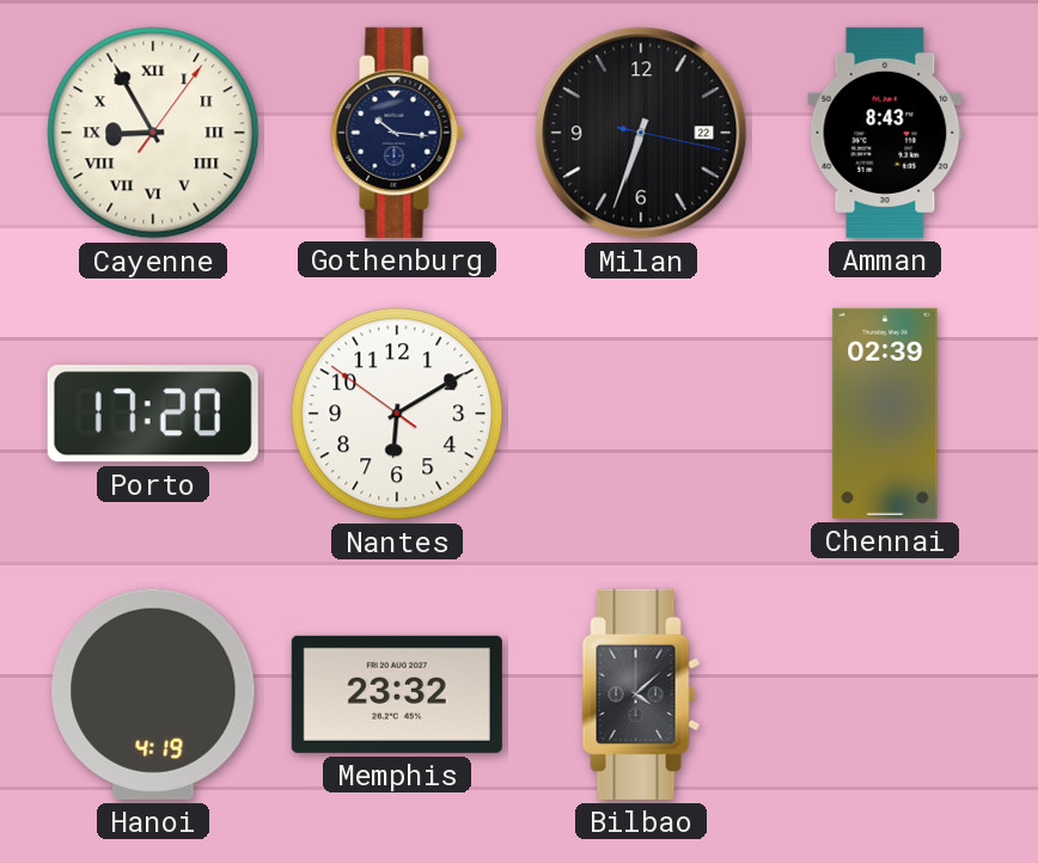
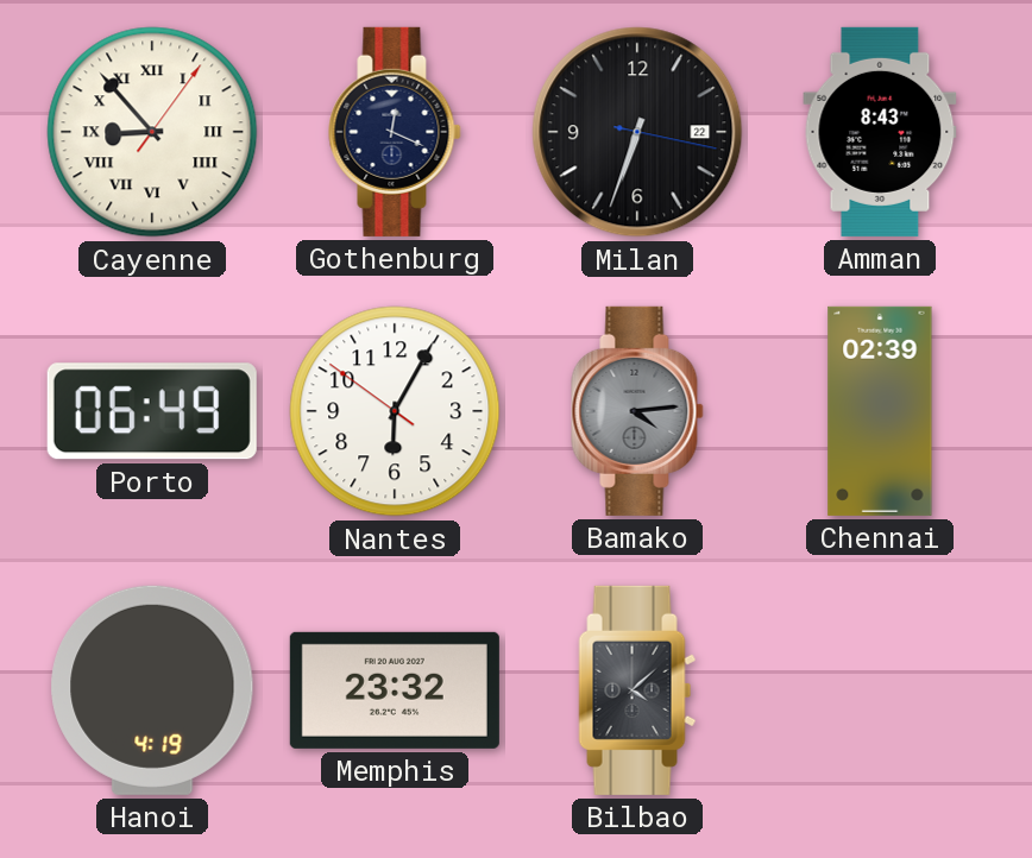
Cayenne: 8:55 -> 8:53 (152, 132)
Gothenburg: 10:16 -> 12:19 (395, 132)
Porto: 17:20 -> 06:49 (152, 411)
Nantes: 6:09 -> 6:04 (395, 411)
Bamako: none -> 4:14 (637, 411)
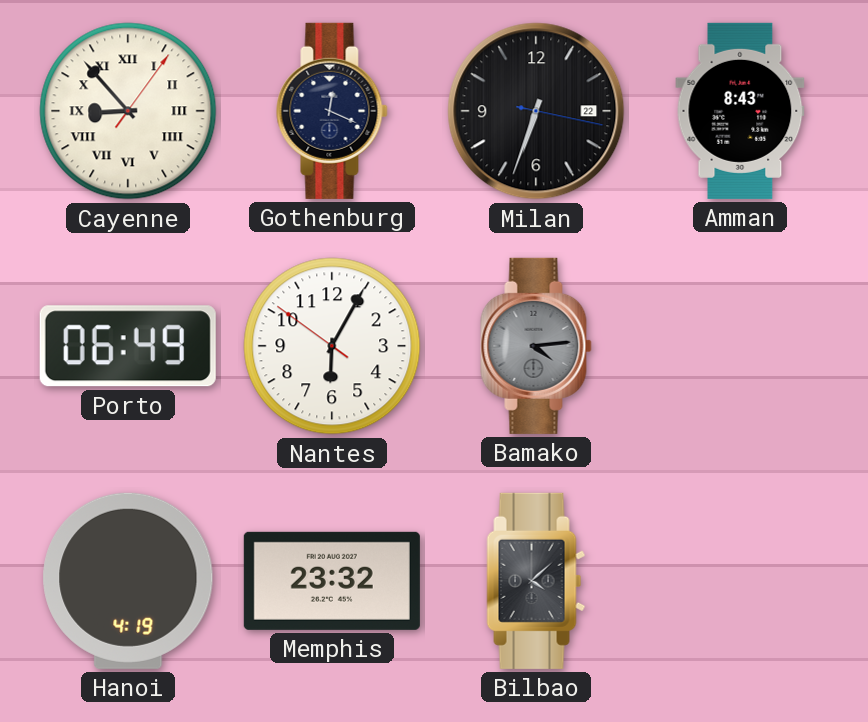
Chennai: 02:39 -> none (880, 411)
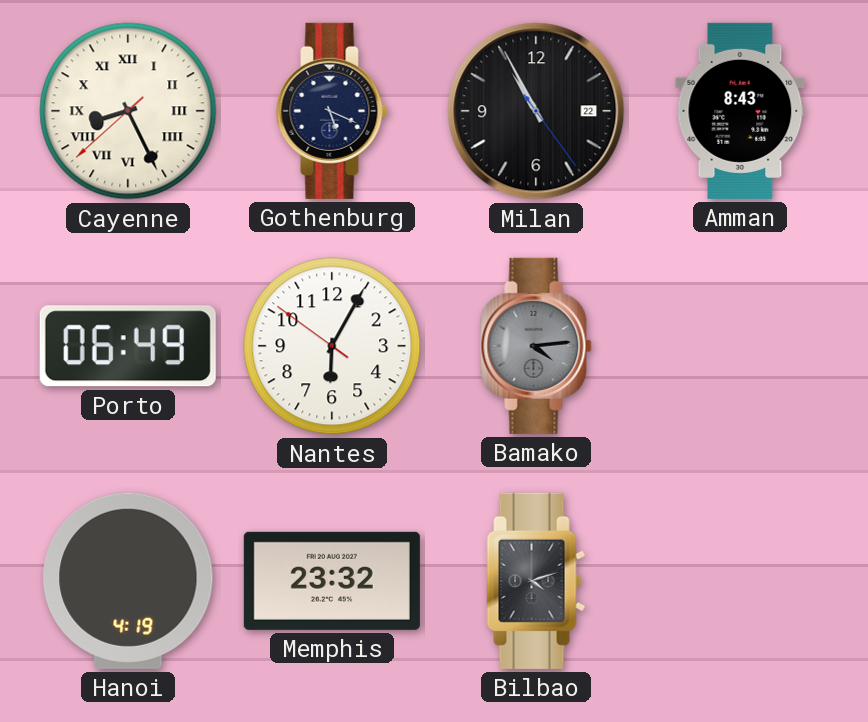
Cayenne: 8:53 -> 8:25 (128, 111)
Gothenburg: 12:19 -> 5:19 (332, 111)
Milan: 6:33 -> 10:55 (536, 111)
Bilbao: 4:08 -> 4:12 (536, 581)
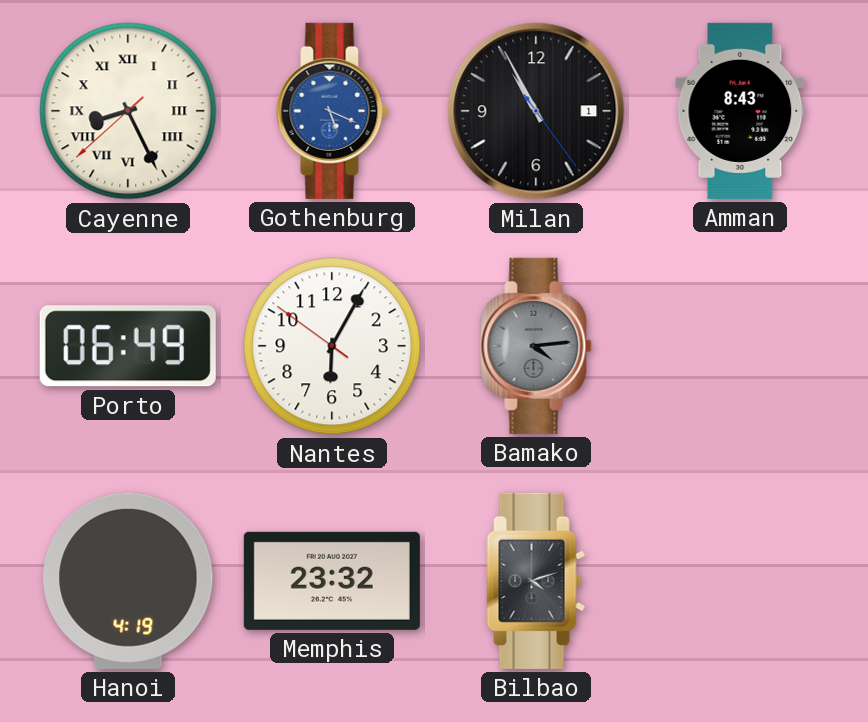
Gothenburg dial: navy -> blue (332, 111)
Milan date: 22 -> 1 (536, 111)
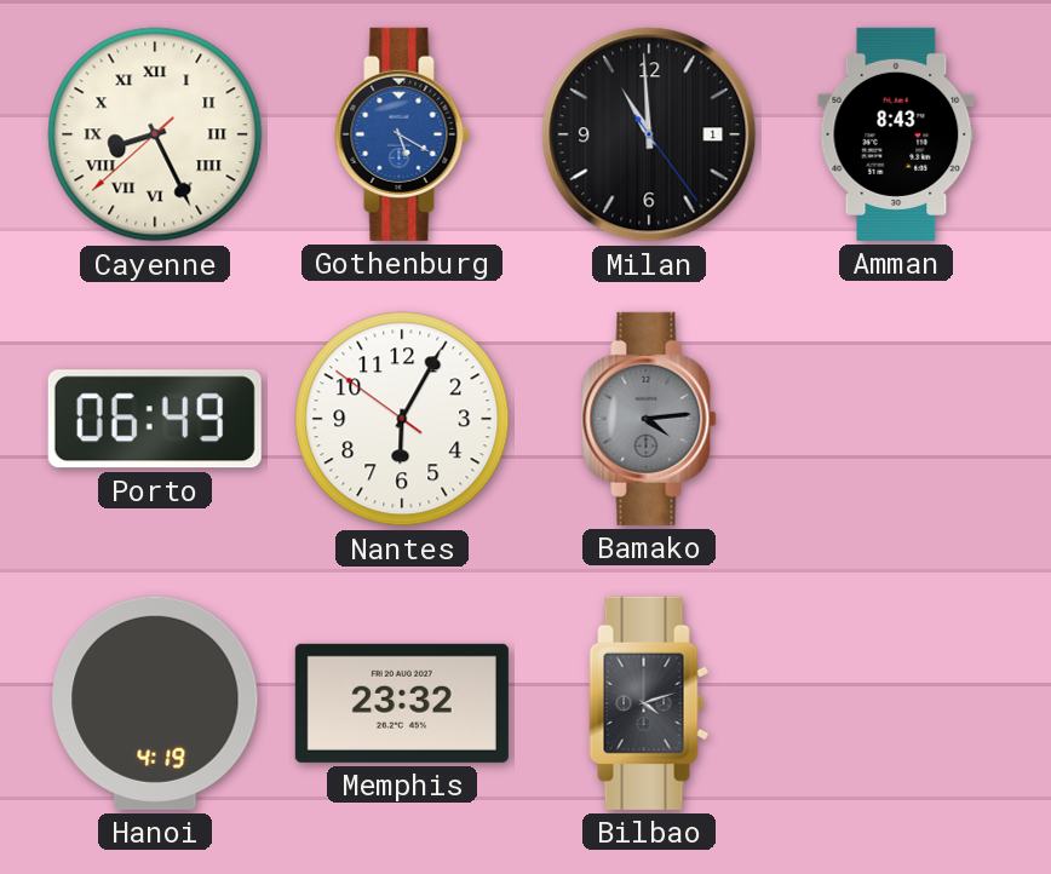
Gothenburg: 5:19 -> 5:20 (402, 134)
Milan: 10:55 -> 10:59 (649, 134)
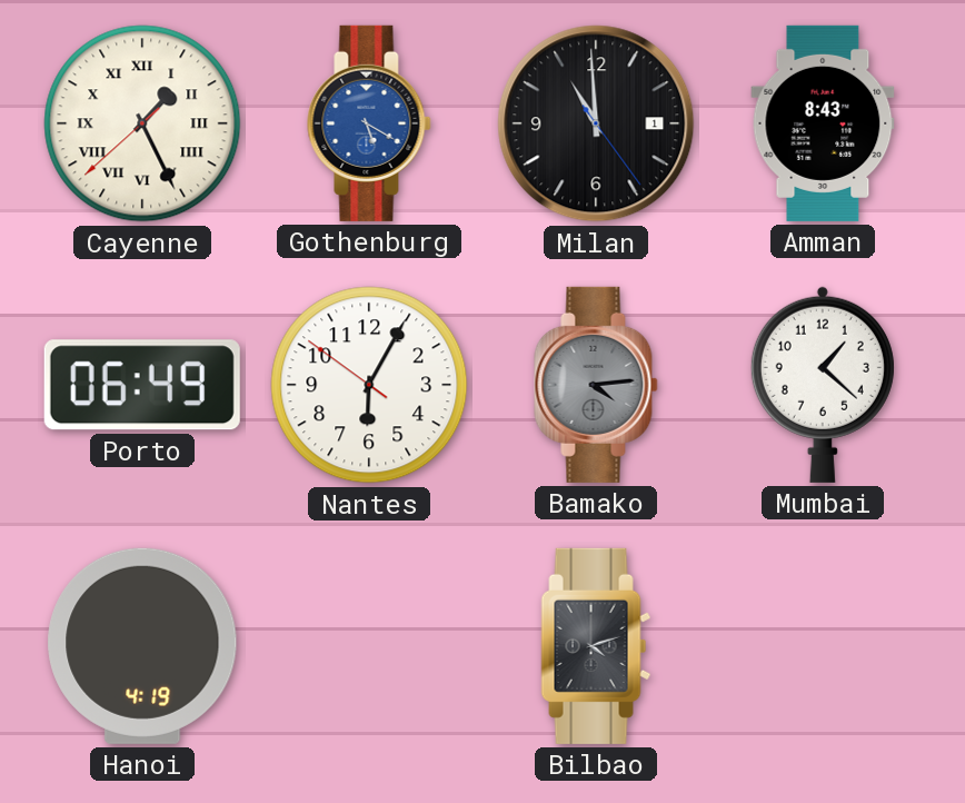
Cayenne: 8:25 -> 1:25 (142, 123)
Mumbai: none -> 1:22 (823, 385)
Memphis: 23:32 -> none (402, 703)
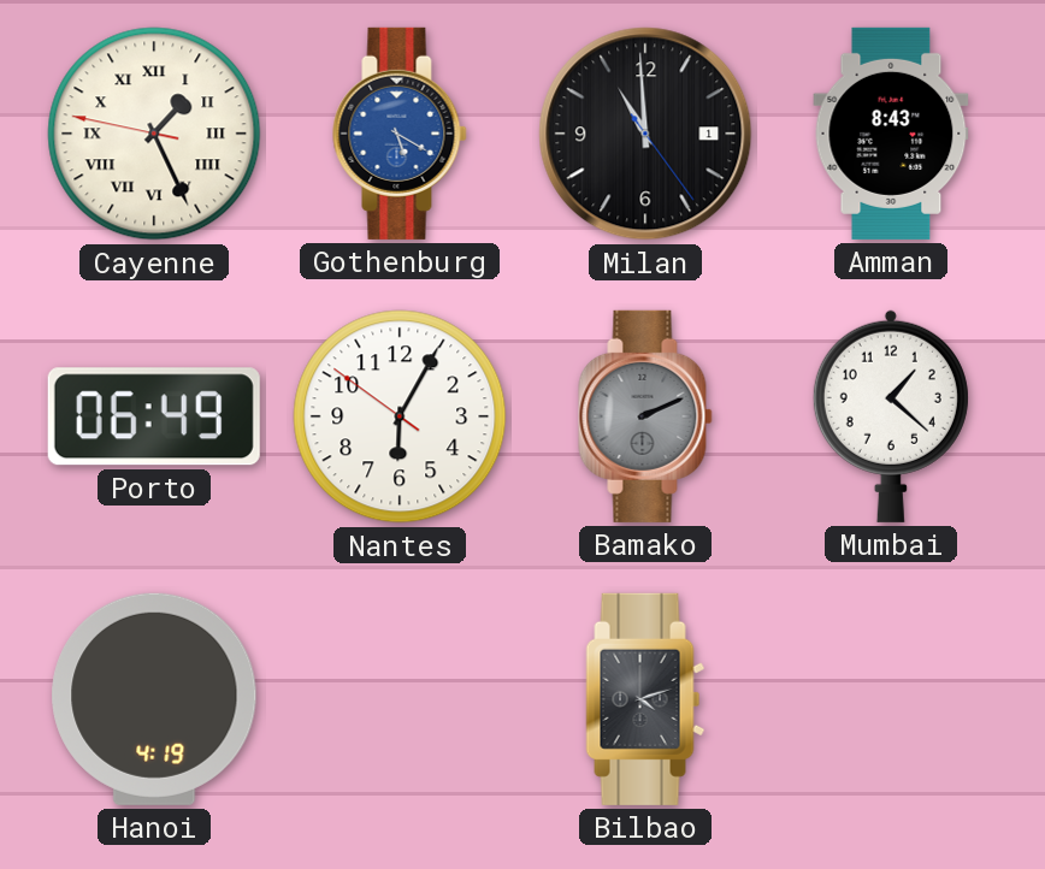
Cayenne: 1:25:38 -> 1:25:47 (154, 134)
Bamako: 4:14 -> 2:11 (645, 416)
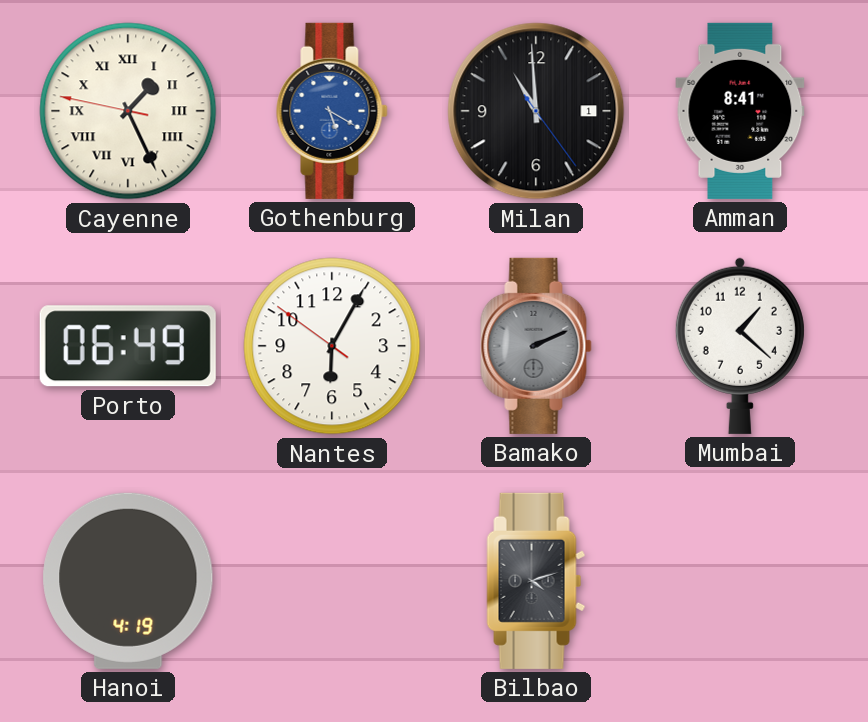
Amman: 8:43 -> 8:41 (740, 111)
